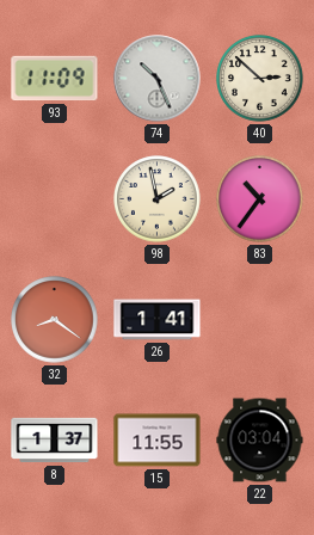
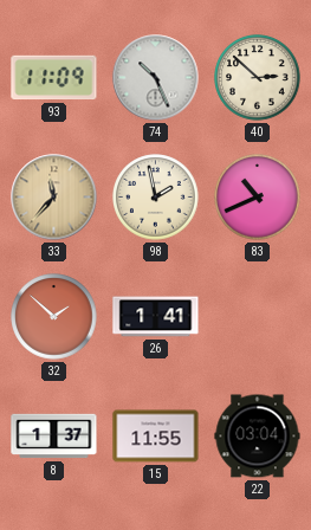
33: none -> 11:37 (54, 198)
83: 10:36 -> 10:41 (258, 198)
32: 8:21 -> 1:52 (54, 317)
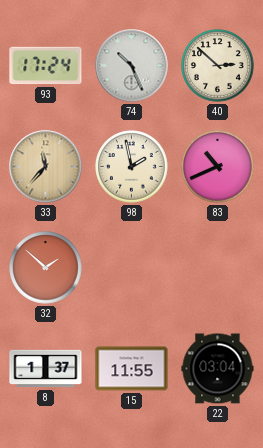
93: 11:09 -> 17:24 (46, 66)
26: 1:41 -> none (156, 317)
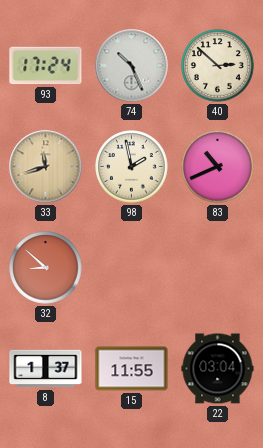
33: 11:37 -> 11:42 (46, 167)
32: 1:52 -> 8:52 (46, 268)
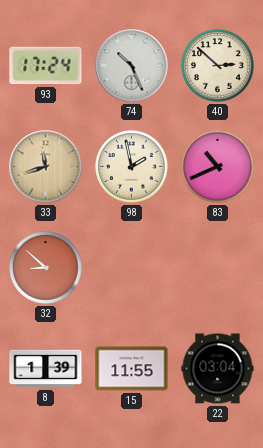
8: 1:37 -> 1:39 (46, 369)
